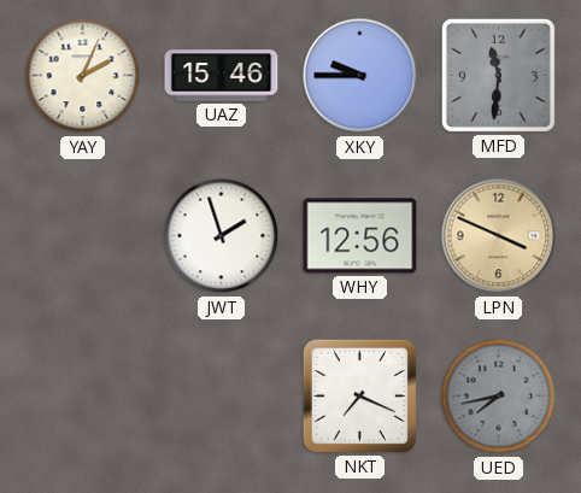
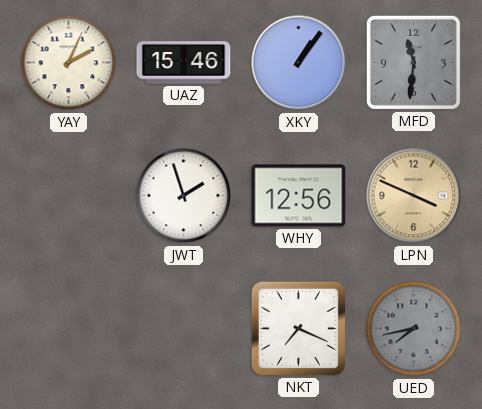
XKY: 9:45 -> 1:06 (299, 63)
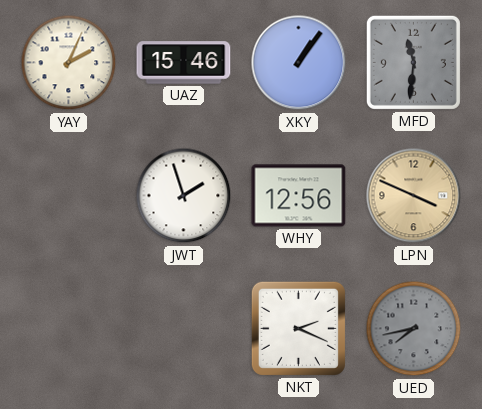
NKT: 7:19 -> 2:19 (298, 328)
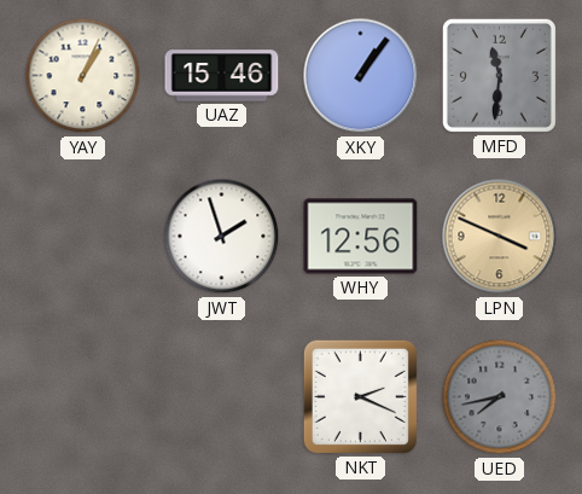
YAY: 2:04 -> 1:04 (83, 76)
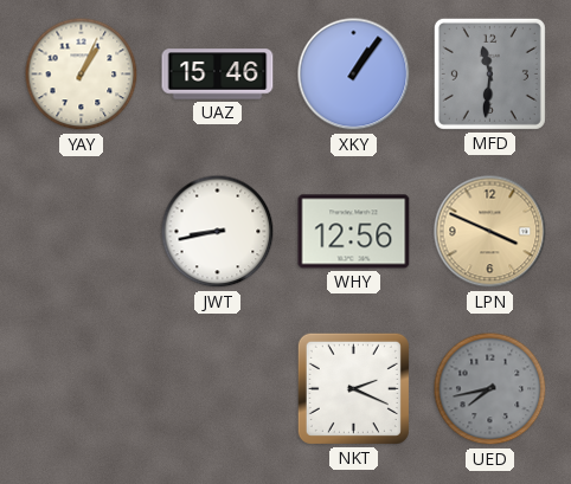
JWT: 1:57 -> 8:43 (218, 232)
